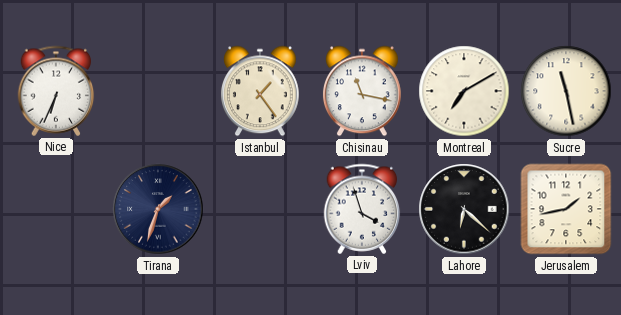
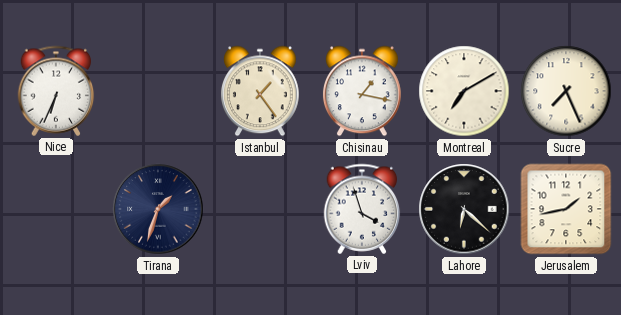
Chisinau: 11:17 -> 1:17 (362, 91)
Sucre: 11:28 -> 7:26 (566, 91)
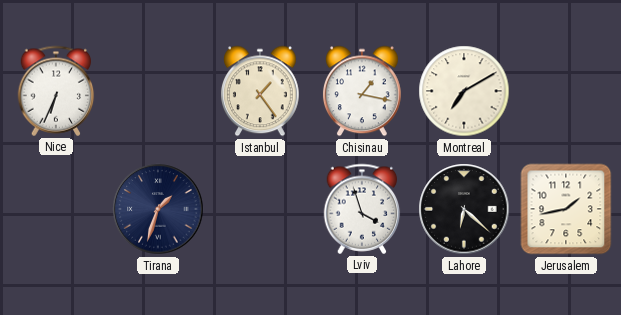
Sucre: 7:26 -> none (566, 91)
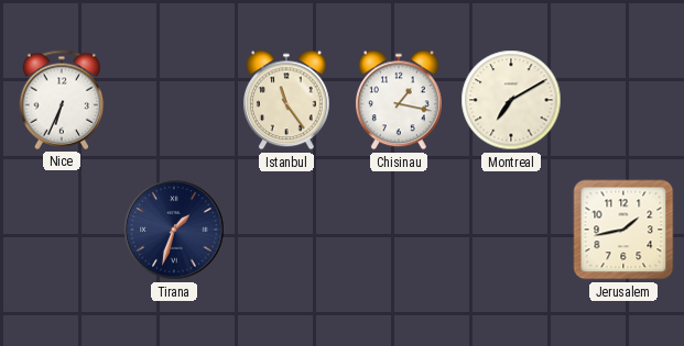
Istanbul: 1:24 -> 11:24 (286, 100)
Lviv: 3:57 -> none (362, 209)
Lahore: 6:22 -> none (464, 209)
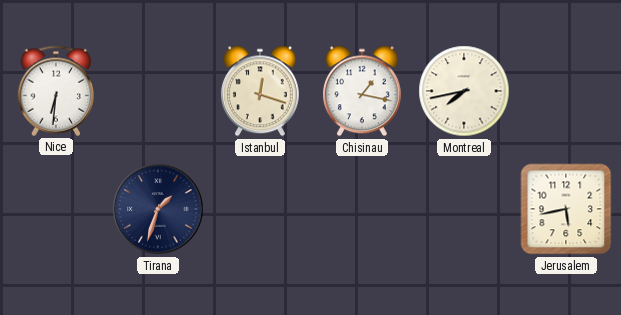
Nice: 6:34 -> 6:31 (56, 91)
Istanbul: 11:24 -> 12:18 (260, 91)
Montreal: 7:10 -> 7:43 (464, 91)
Jerusalem: 1:43 -> 5:43 (566, 209)
